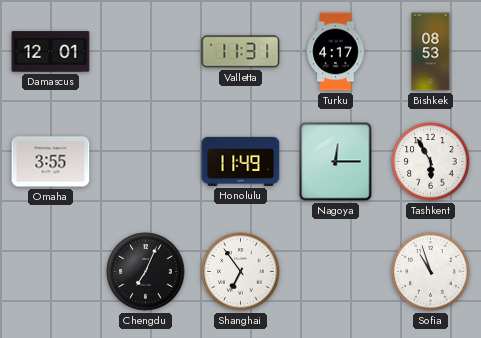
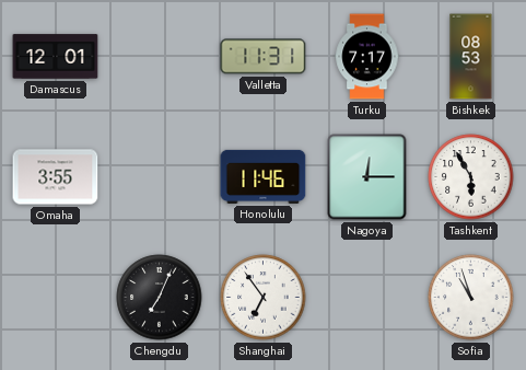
Turku: 4:17 -> 7:17 (367, 57)
Honolulu: 11:49 -> 11:46 (264, 176)
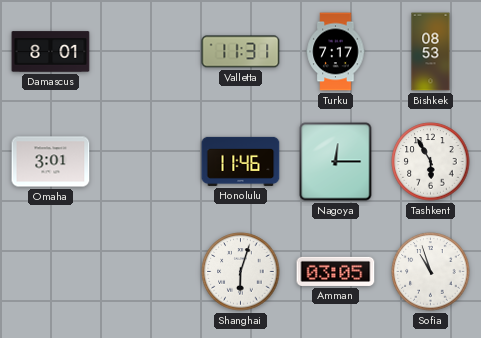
Damascus: 12:01 -> 8:01 (51, 52)
Omaha: 3:55 -> 3:01 (51, 162)
Chengdu: 7:04 -> none (160, 298)
Shanghai: 6:54 -> 6:03 (241, 272)
Amman: none -> 03:05 (336, 271)
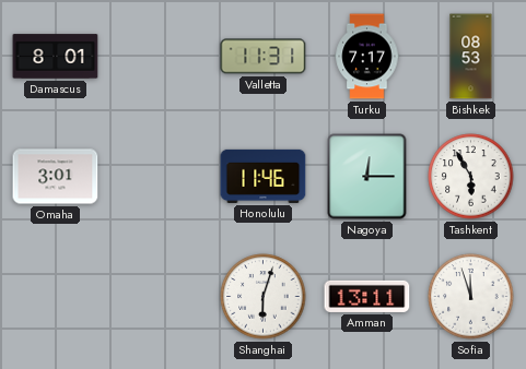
Amman: 03:05 -> 13:11 (367, 296)
Sofia: 10:57 -> 11:57 (471, 297)
